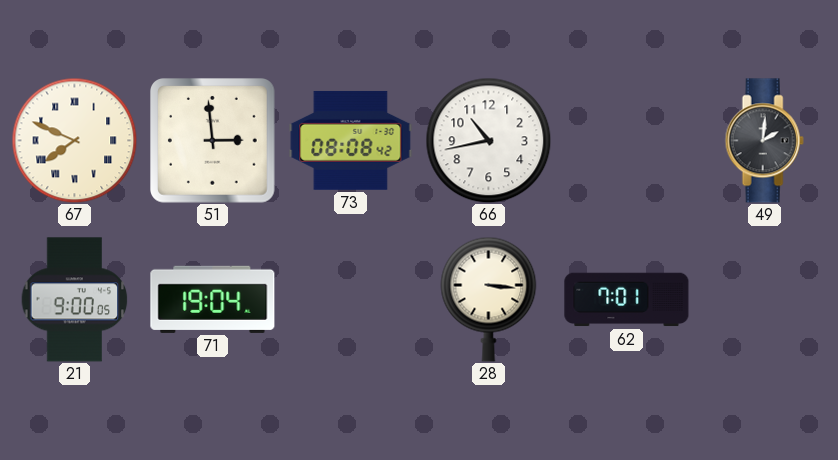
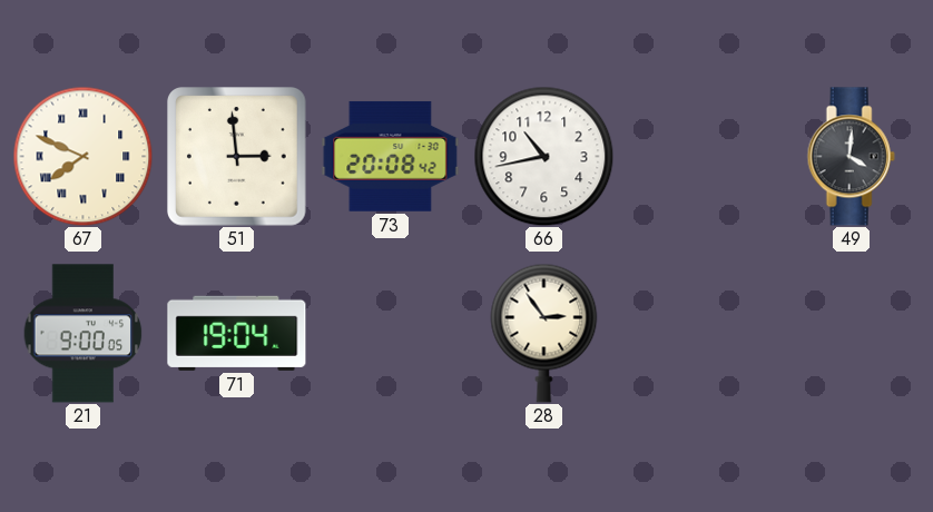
73: 08:08 -> 20:08 (391, 156)
49: 2:01 -> 4:01 (851, 157)
28: 3:16 -> 2:54 (544, 333)
62: 7:01 -> none (627, 300)
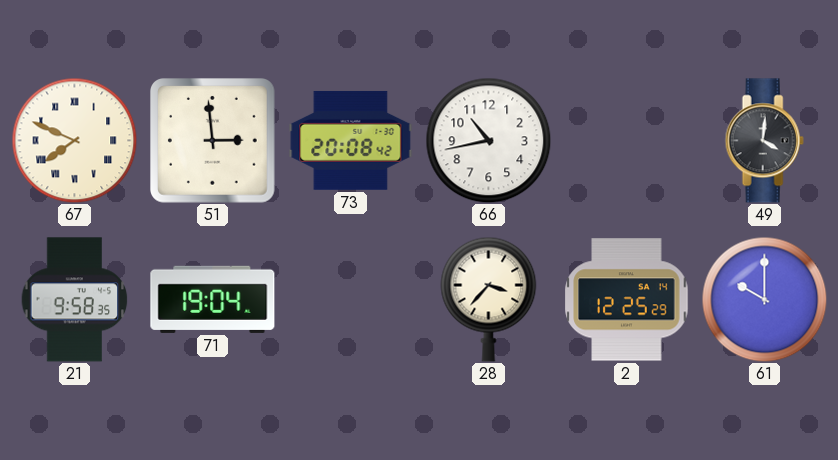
21: 9:00 -> 9:58 (75, 300)
28: 2:54 -> 3:37 (489, 299)
2: none -> 12:25 (627, 300)
61: none -> 10:00 (764, 299)
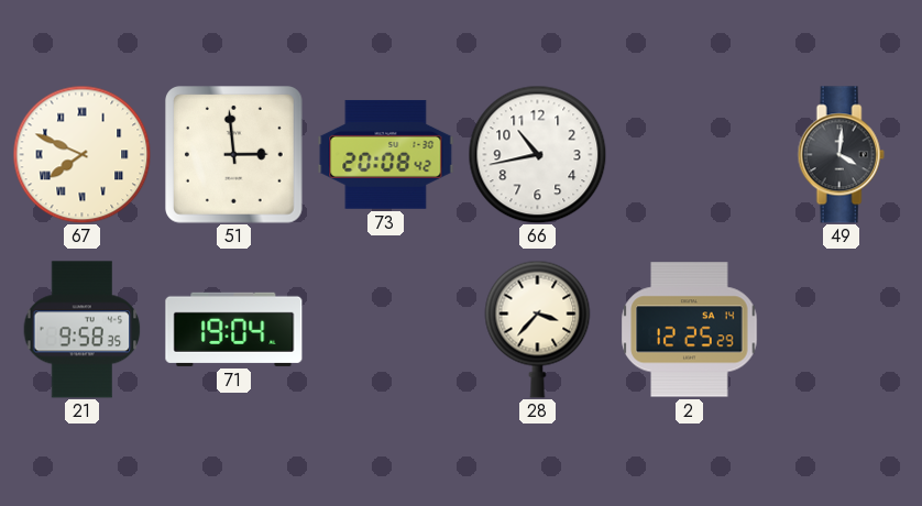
61: 10:00 -> none (764, 299)
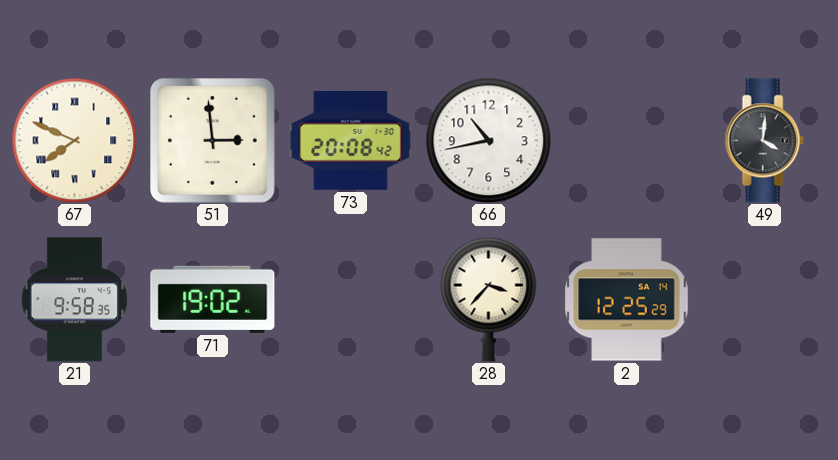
71: 19:04 -> 19:02 (213, 299)
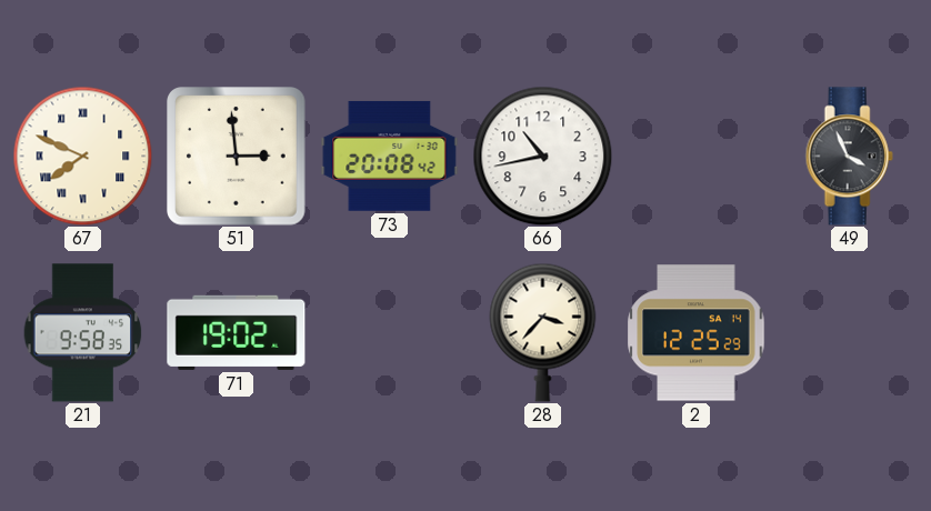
49: 4:01 -> 3:56 (849, 157)
